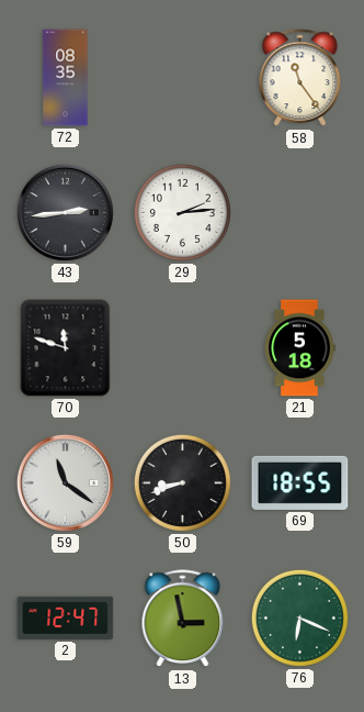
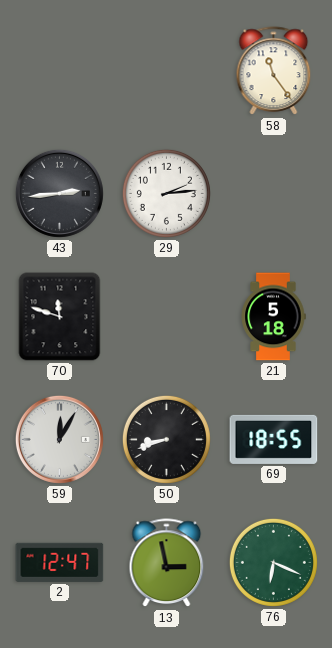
72: 08:35 -> none (66, 78)
59: 11:21 -> 12:05 (59, 439)
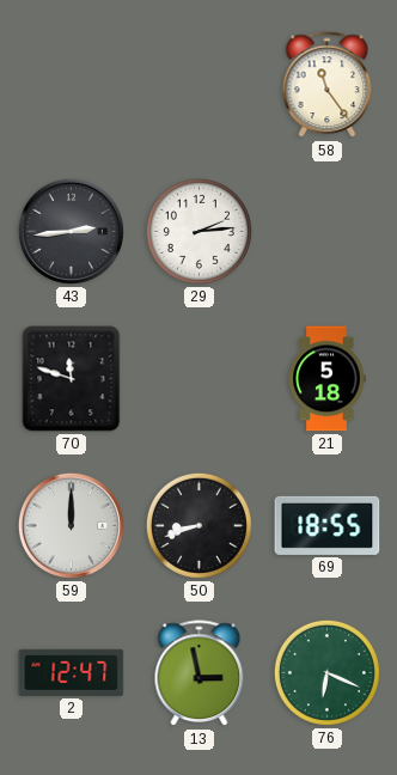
59: 12:05 -> 12:00 (71, 525)
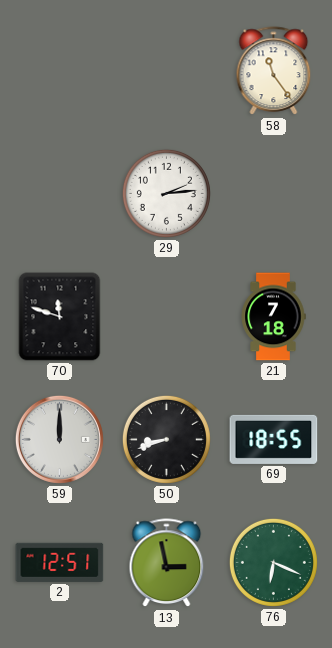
43: 2:44 -> none (71, 231)
21: 5:18 -> 7:18 (273, 317)
2: 12:47 -> 12:51 (60, 562)
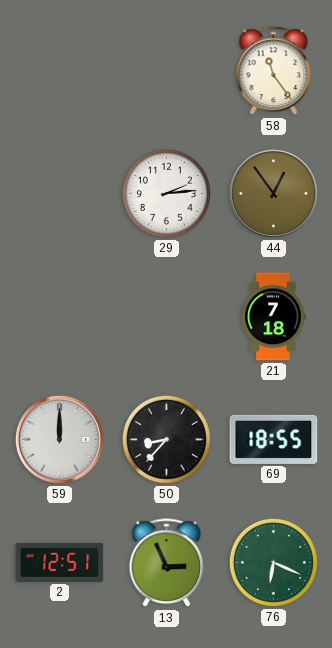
44: none -> 12:54 (273, 193)
70: 11:48 -> none (60, 317)
50: 8:42 -> 8:37 (166, 439)
13: 2:58 -> 2:56 (167, 563)
